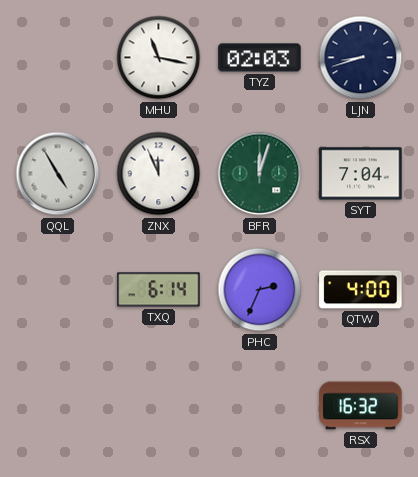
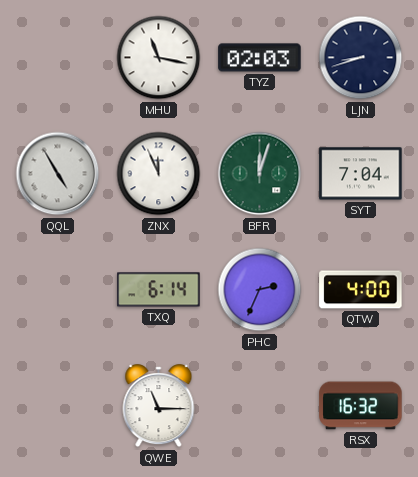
QWE: none -> 11:15 (159, 406)
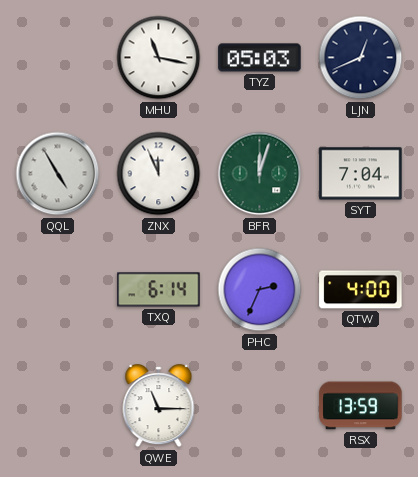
TYZ: 02:03 -> 05:03 (260, 58)
LJN: 8:42 -> 12:41 (361, 58)
RSX: 16:32 -> 13:59 (361, 406)
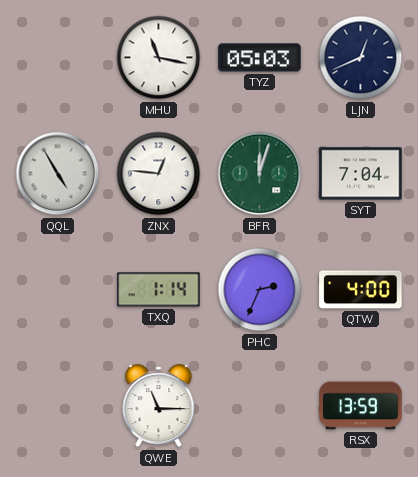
ZNX: 11:56 -> 12:46 (159, 174)
TXQ: 6:14 -> 1:14 (159, 290)
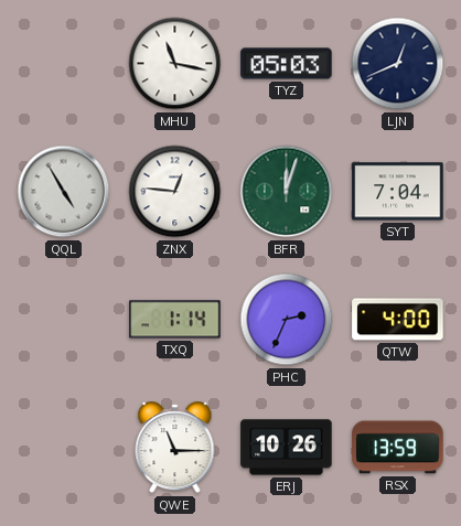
ERJ: none -> 10:26 (287, 448)
